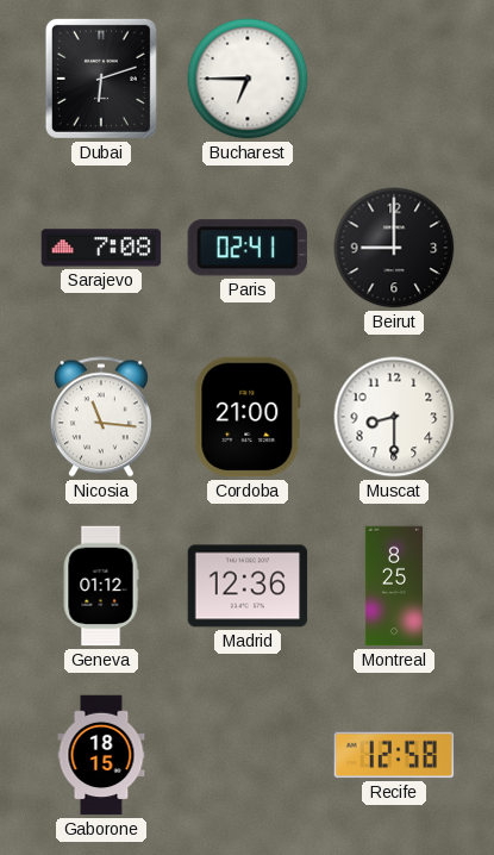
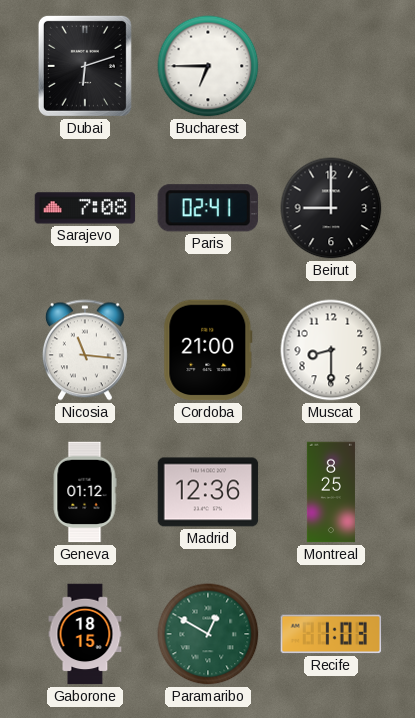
Paramaribo: none -> 12:50 (208, 634)
Recife: 12:58 -> 1:03 (331, 634)
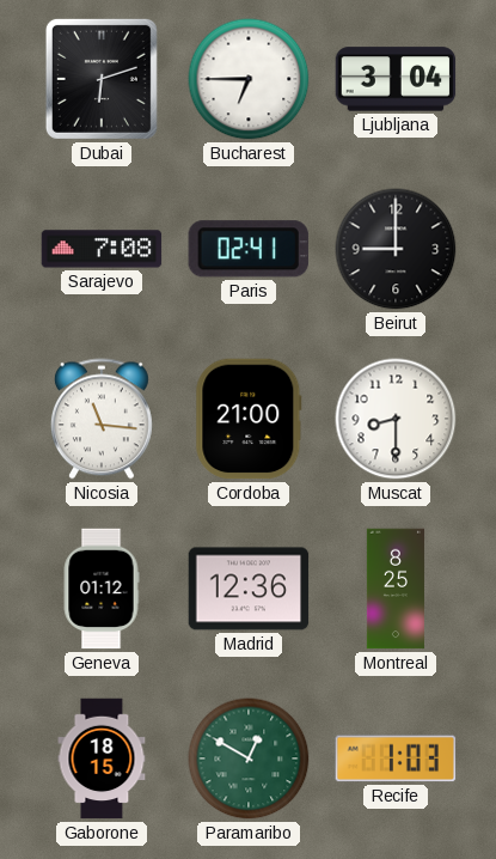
Ljubljana: none -> 3:04 (396, 79)
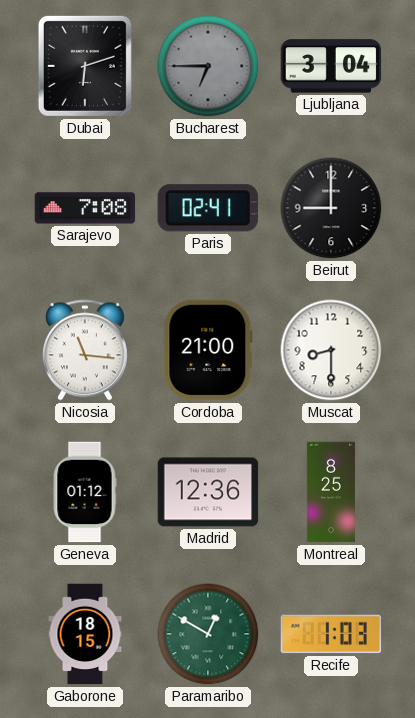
Bucharest dial: white -> grey (208, 66)
